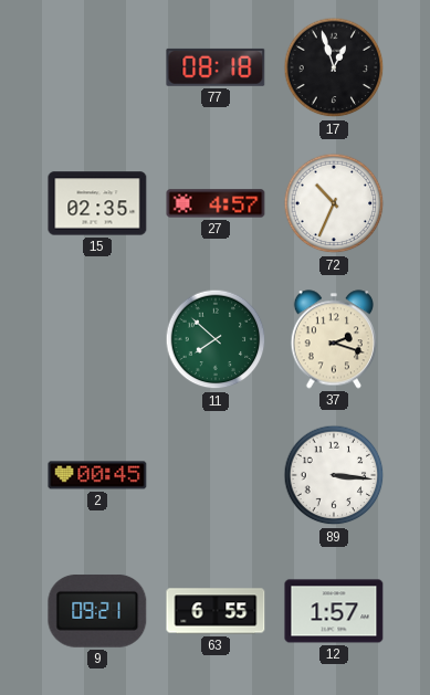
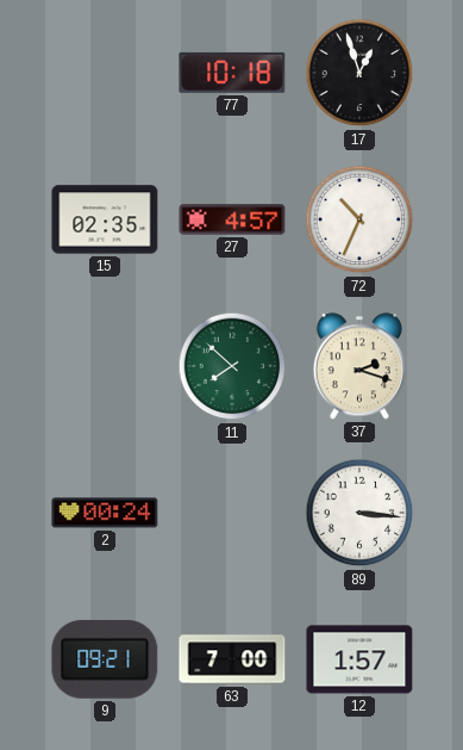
77: 08:18 -> 10:18 (232, 73)
2: 00:45 -> 00:24 (105, 513)
63: 6:55 -> 7:00 (232, 659)
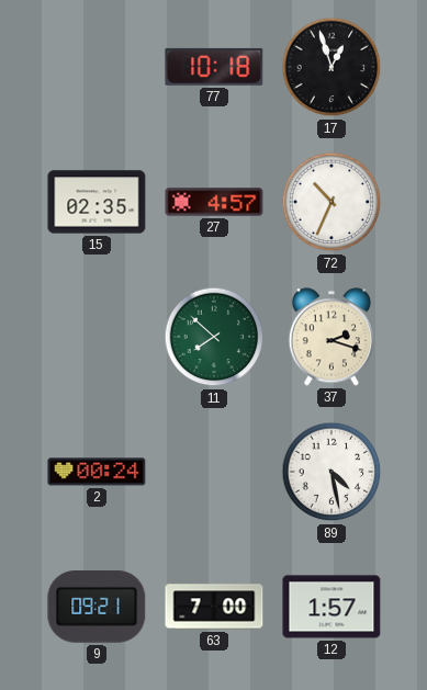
89: 3:16 -> 4:28 (332, 472)
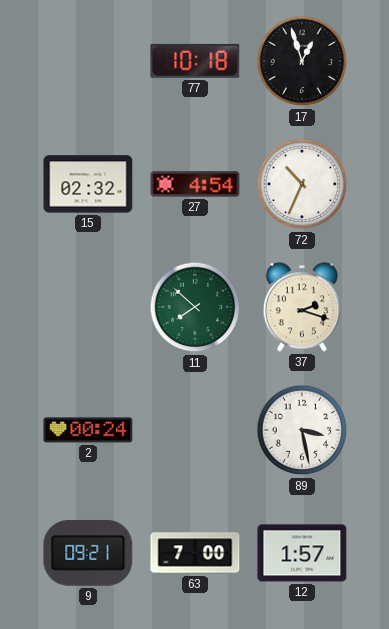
15: 02:35 -> 02:32 (88, 184)
27: 4:57 -> 4:54 (195, 184)
89: 4:28 -> 3:28 (302, 430)
